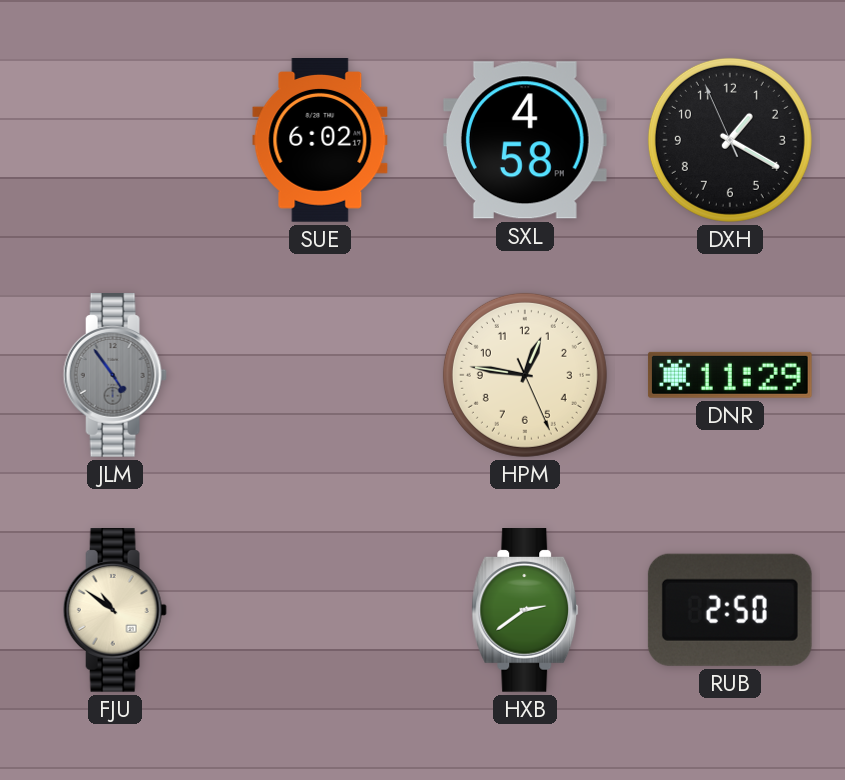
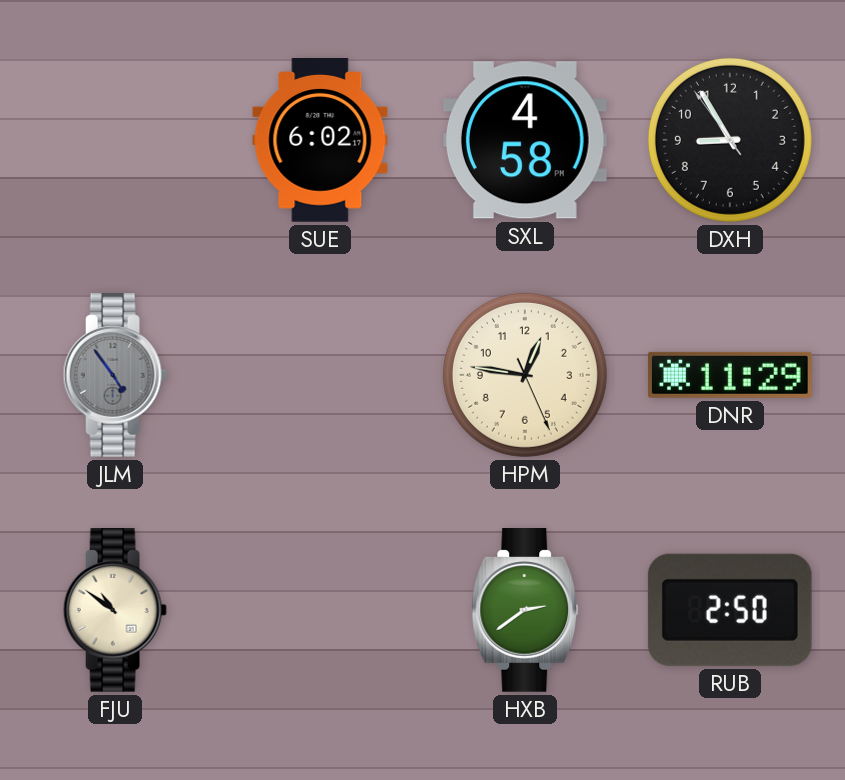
DXH: 1:19 -> 8:54 (730, 140)
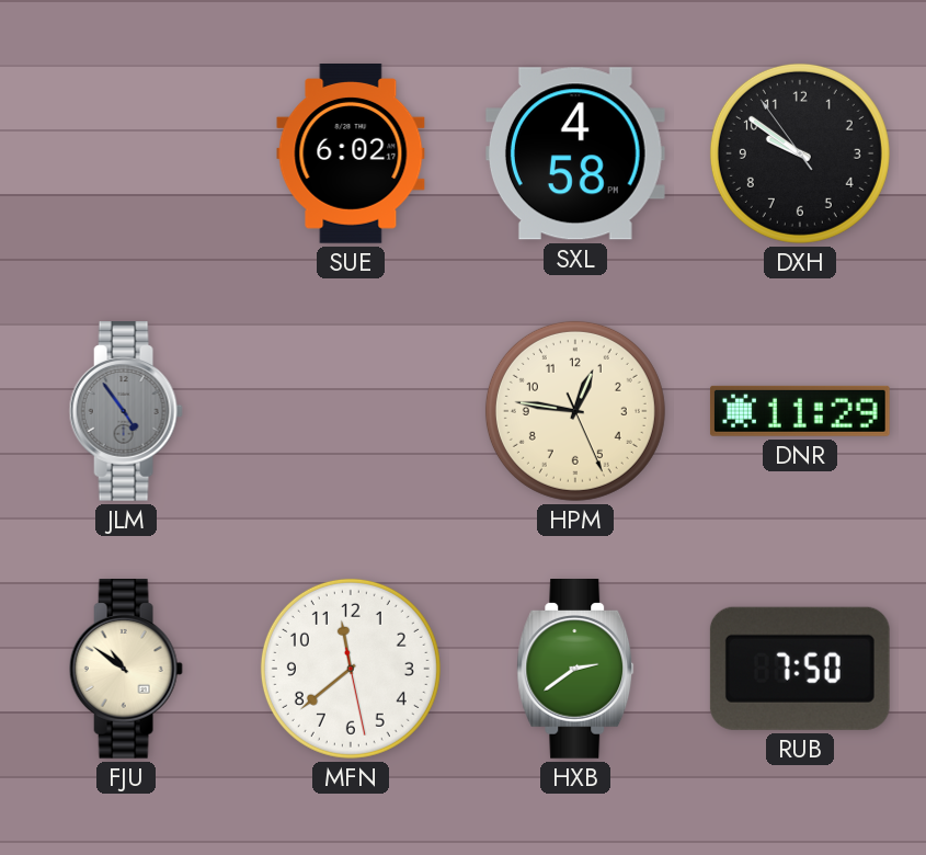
DXH: 8:54 -> 9:50 (800, 153)
MFN: none -> 11:38 (351, 669)
RUB: 2:50 -> 7:50 (800, 669)
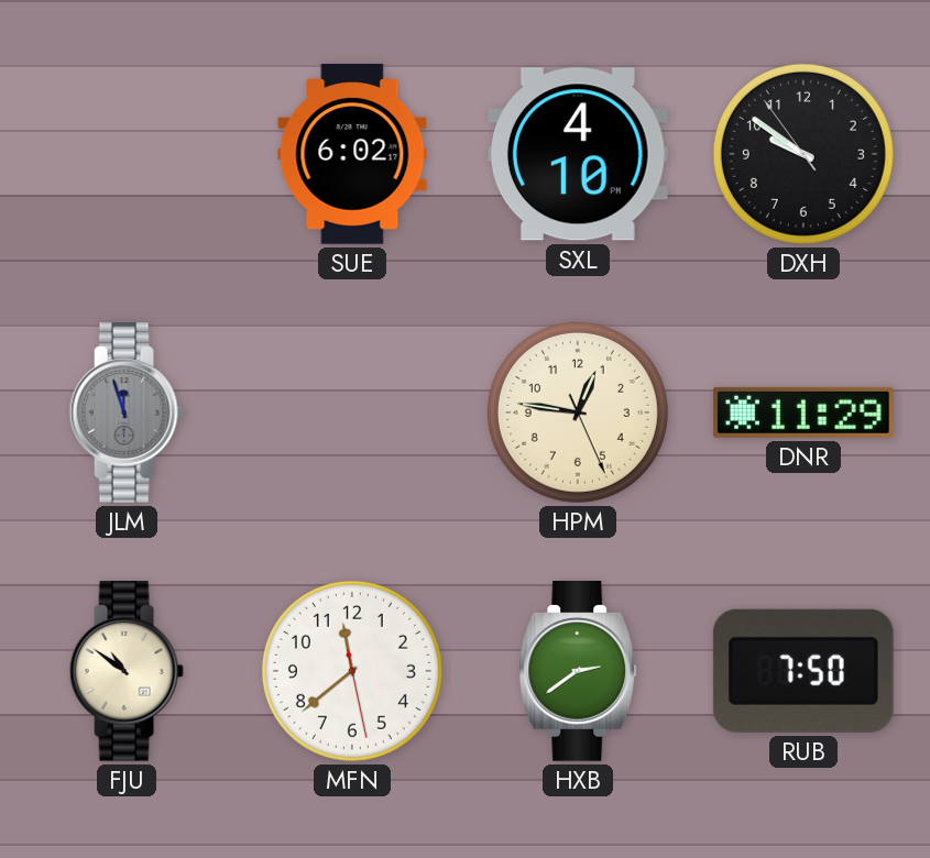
SXL: 4:58 -> 4:10 (578, 154)
JLM: 4:54 -> 11:57 (127, 414)
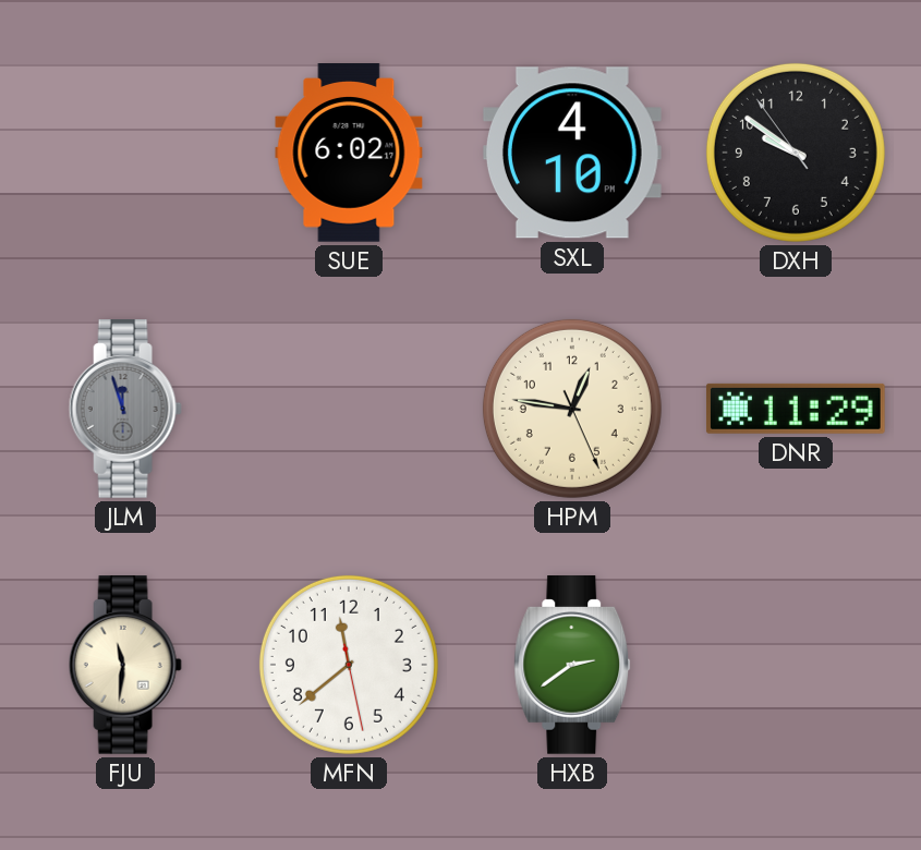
FJU: 10:51 -> 11:31 (125, 666)
RUB: 7:50 -> none (803, 671)
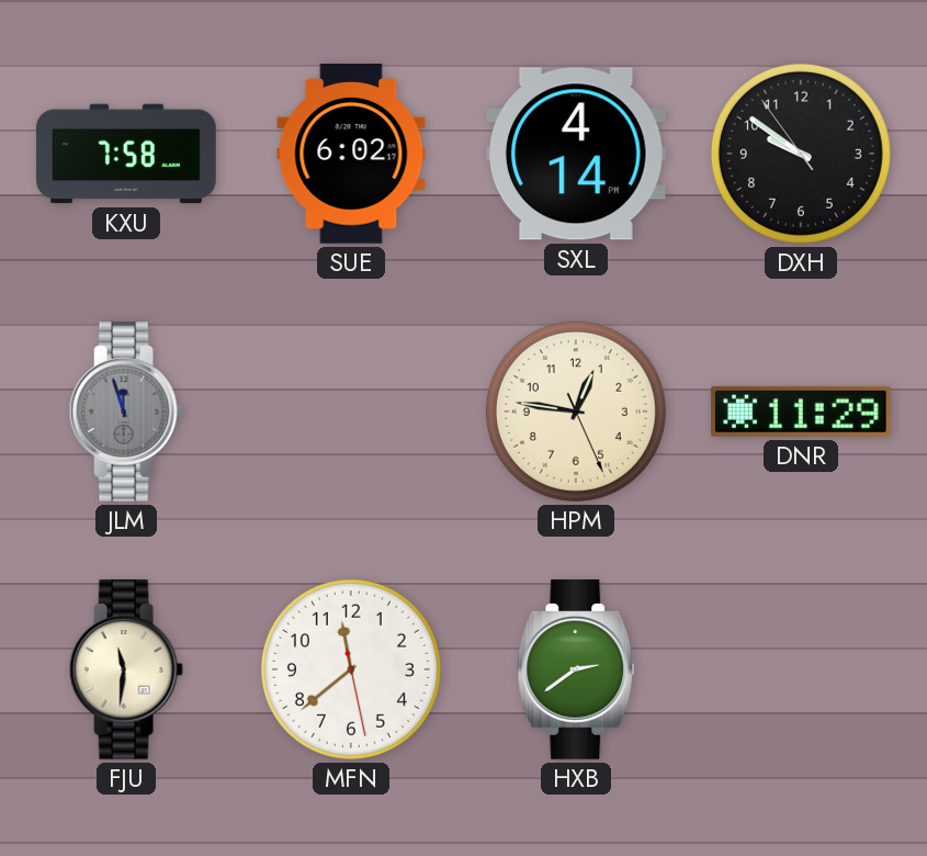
KXU: none -> 7:58 (126, 154)
SXL: 4:10 -> 4:14 (576, 154)
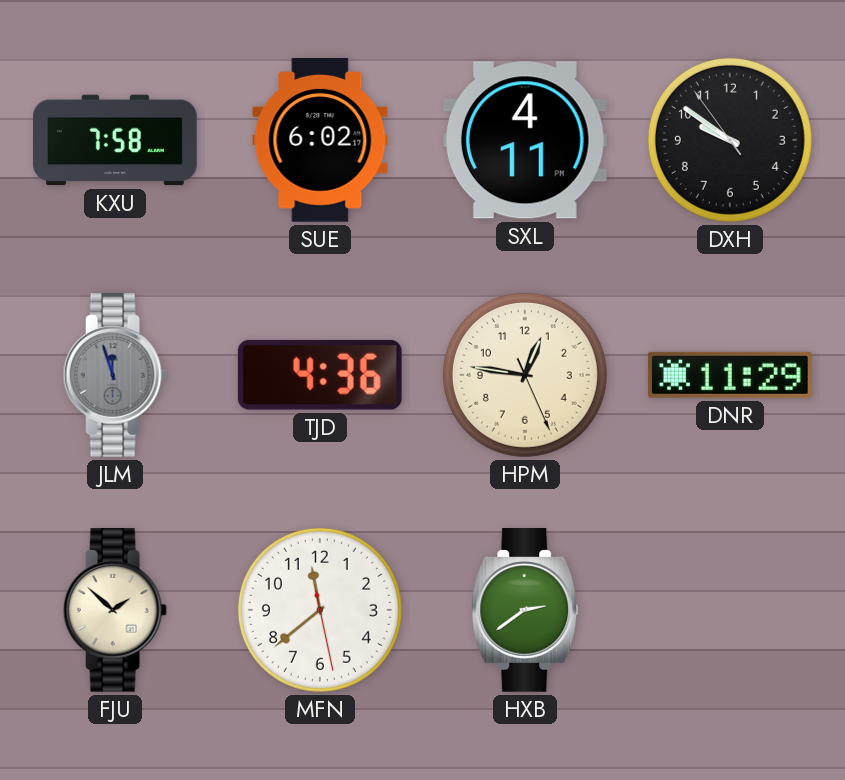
SXL: 4:14 -> 4:11 (525, 140)
TJD: none -> 4:36 (320, 375)
FJU: 11:31 -> 1:52 (115, 611)
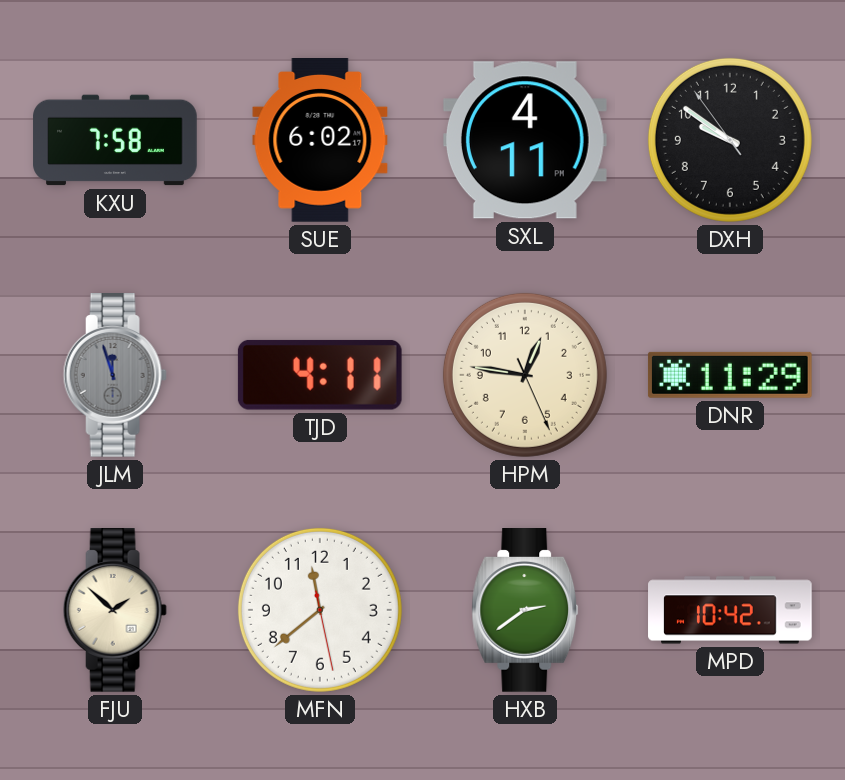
TJD: 4:36 -> 4:11 (320, 375)
MPD: none -> 10:42 (730, 610)
